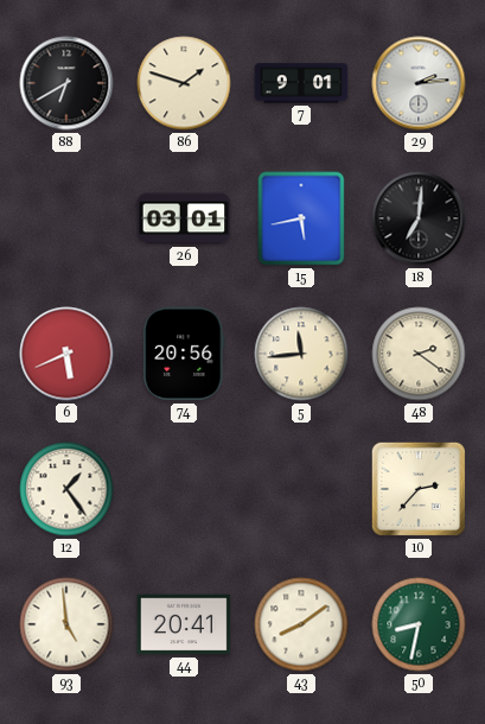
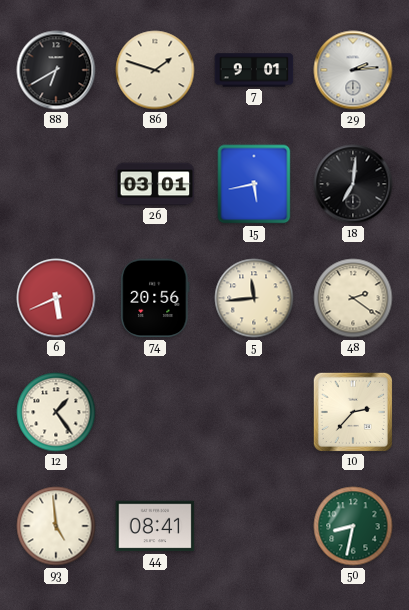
44: 20:41 -> 08:41 (155, 526)
43: 8:09 -> none (301, 624)
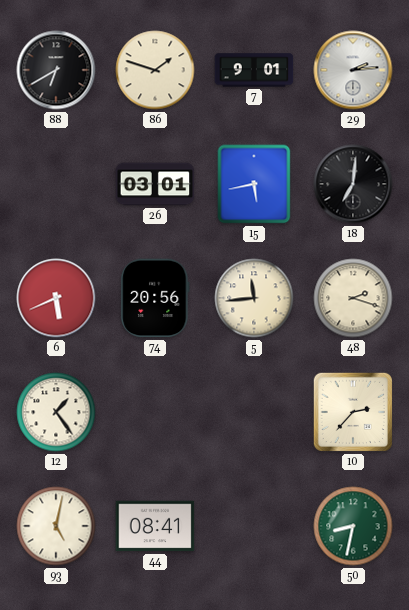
48: 2:21 -> 2:18 (353, 298)
93: 4:59 -> 5:02 (56, 526)
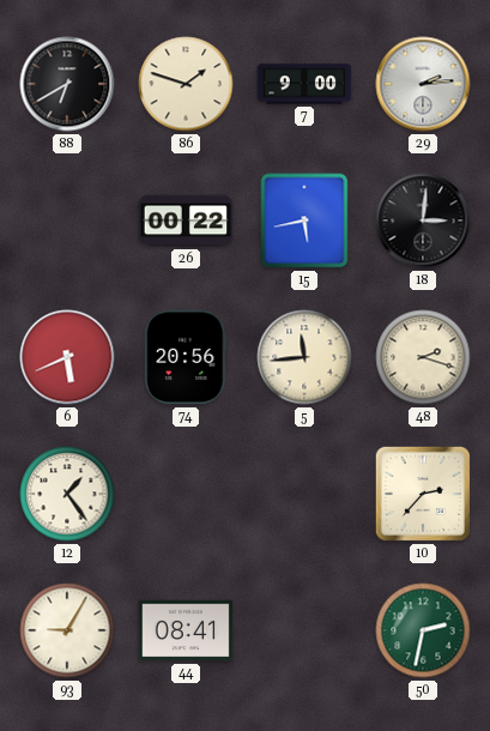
7: 9:01 -> 9:00 (304, 84)
26: 03:01 -> 00:22 (186, 220)
18: 7:01 -> 3:01 (423, 220)
93: 5:02 -> 9:05 (67, 630)
50: 8:32 -> 2:32 (423, 630)
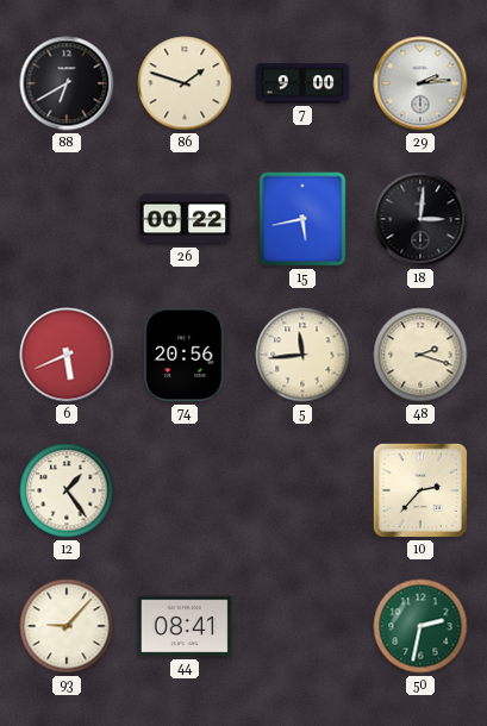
93: 9:05 -> 9:07 (67, 626)
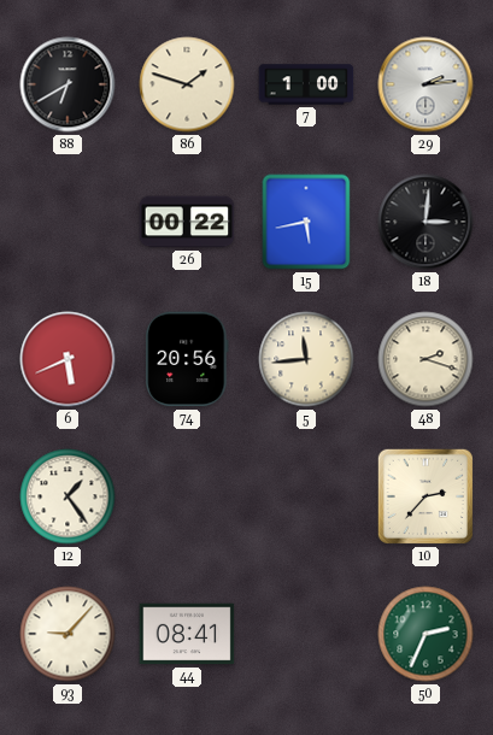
7: 9:00 -> 1:00 (306, 84)
50: 2:32 -> 2:34 (425, 634)
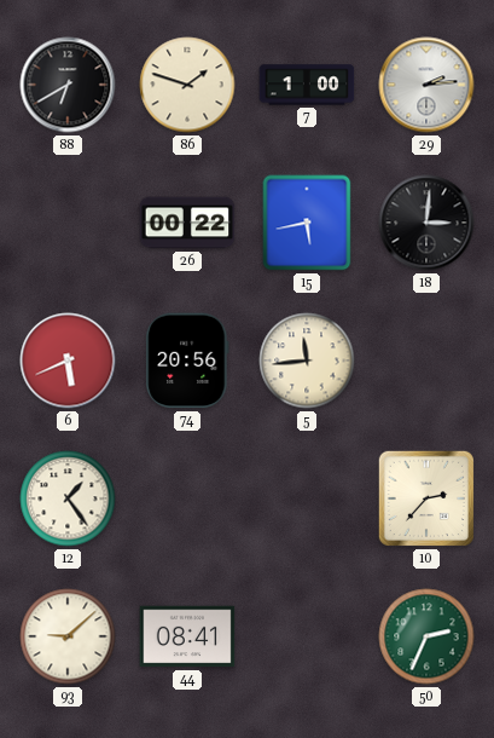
48: 2:18 -> none (425, 359)
93: 9:07 -> 9:08 (68, 636)
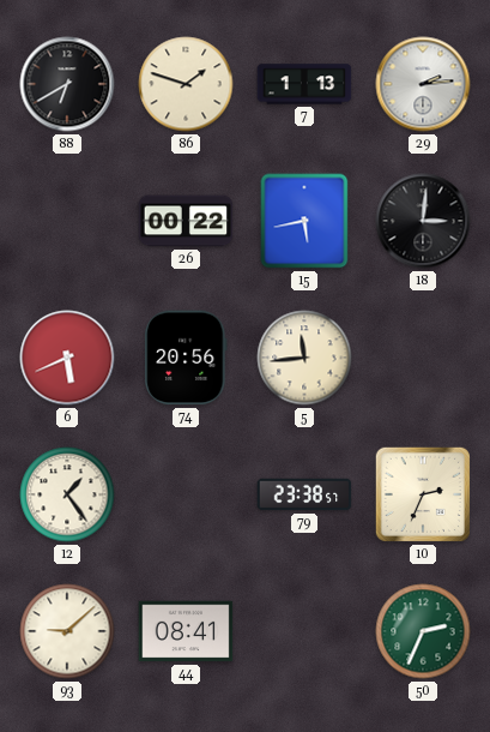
7: 1:00 -> 1:13 (304, 84)
79: none -> 23:38 (304, 494)
10: 2:37 -> 2:34 (423, 494)
